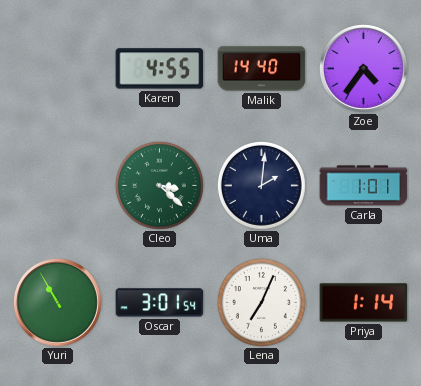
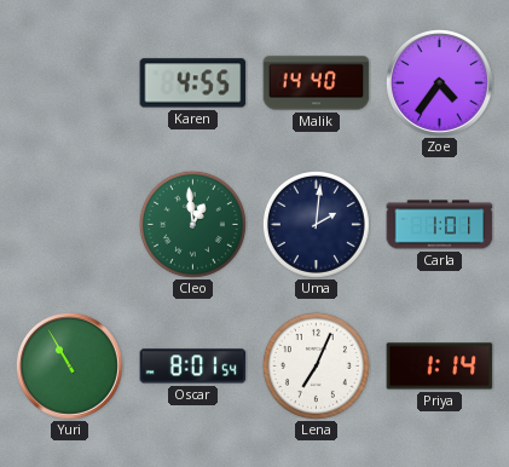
Cleo: 3:22 -> 12:59 (192, 224)
Oscar: 3:01 -> 8:01 (193, 367)
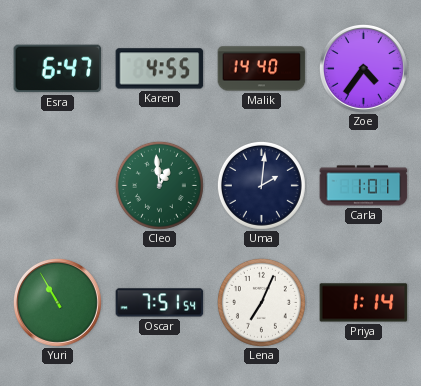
Esra: none -> 6:47 (58, 69)
Oscar: 8:01 -> 7:51 (160, 303)
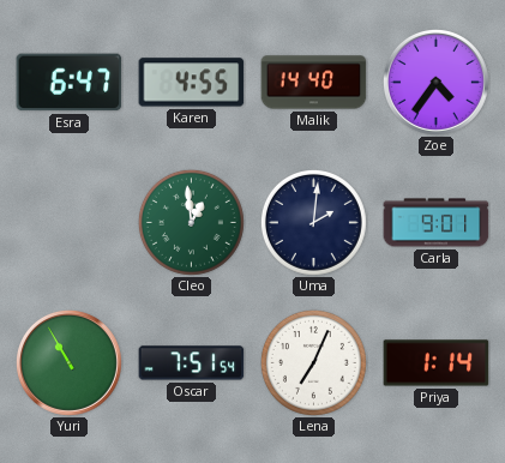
Carla: 1:01 -> 9:01 (437, 223)
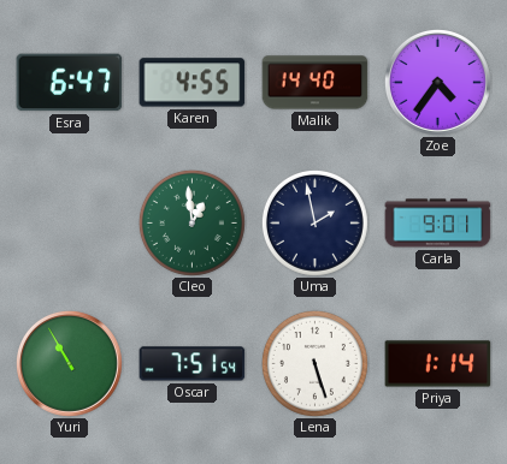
Uma: 2:01 -> 1:58 (314, 222)
Lena: 7:04 -> 5:27 (314, 363)
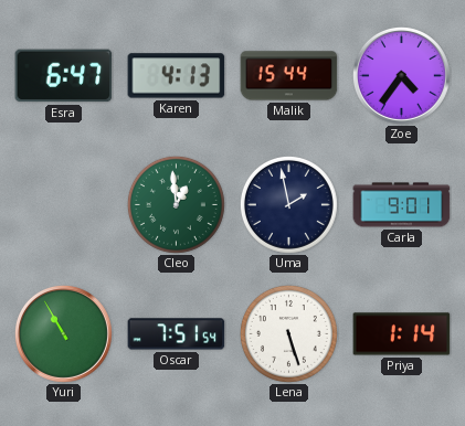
Karen: 4:55 -> 4:13 (177, 76)
Malik: 14:40 -> 15:44 (289, 76)
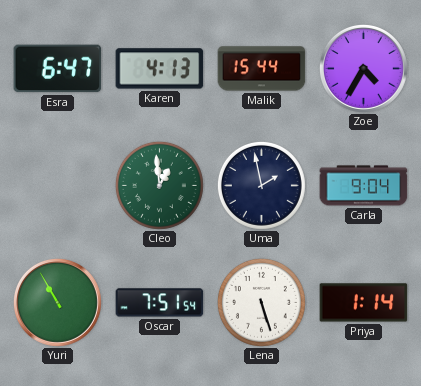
Zoe: 4:36 -> 4:35 (363, 68)
Carla: 9:01 -> 9:04 (364, 186)
